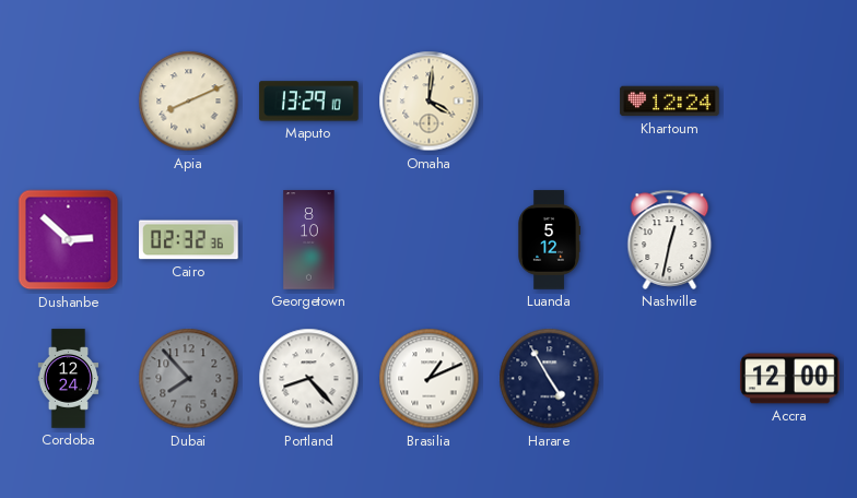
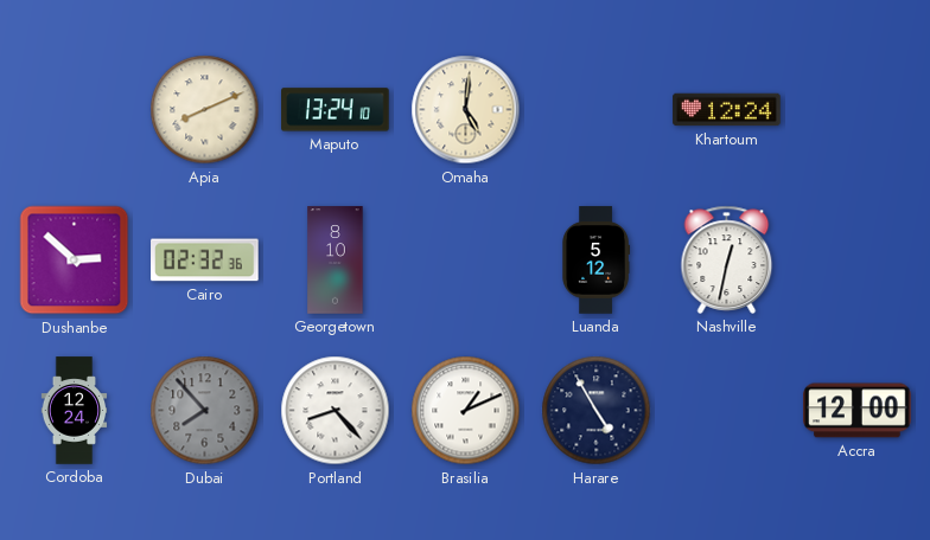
Maputo: 13:29 -> 13:24 (336, 110)
Omaha: 4:01 -> 5:01 (466, 110)
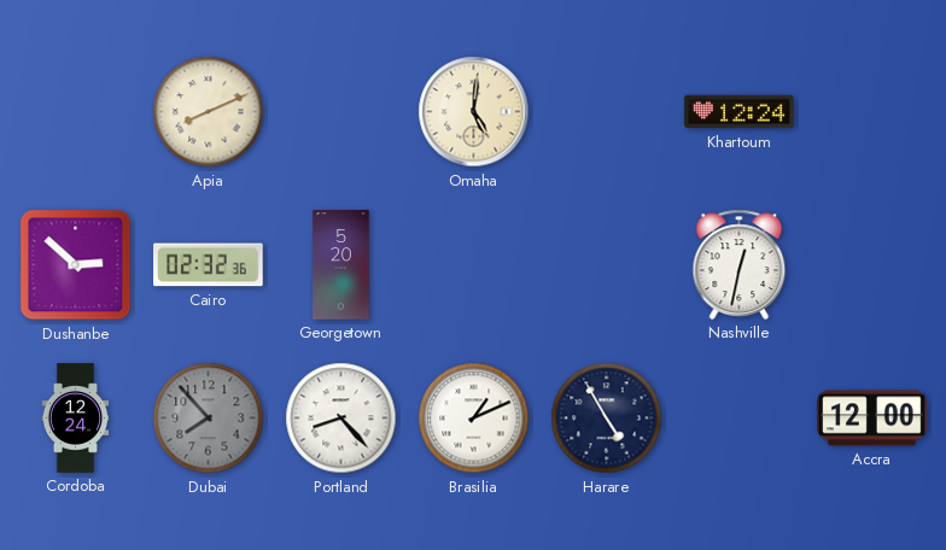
Maputo: 13:24 -> none (336, 110)
Georgetown: 8:10 -> 5:20 (341, 265)
Luanda: 5:12 -> none (595, 261)
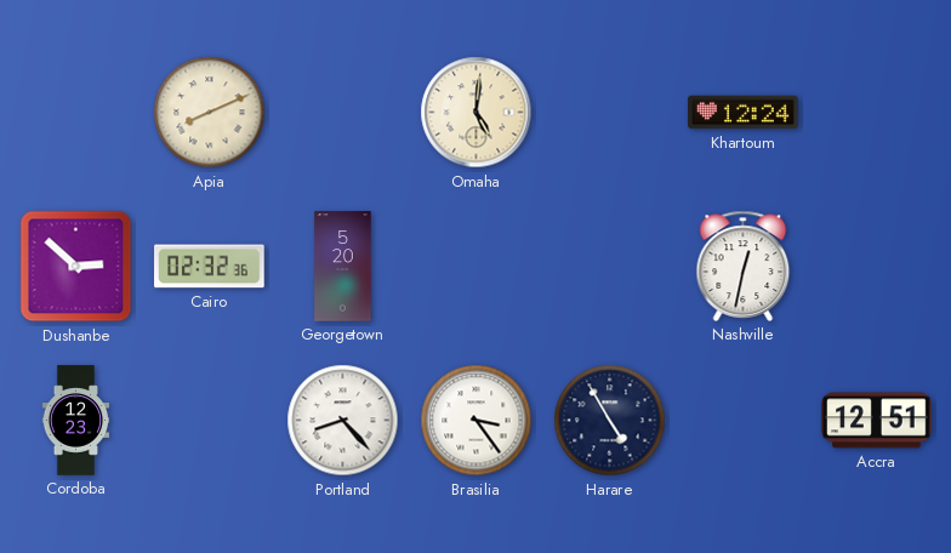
Cordoba: 12:24 -> 12:23 (76, 421)
Dubai: 7:53 -> none (209, 419)
Brasilia: 1:11 -> 3:24 (477, 421)
Accra: 12:00 -> 12:51 (877, 421)
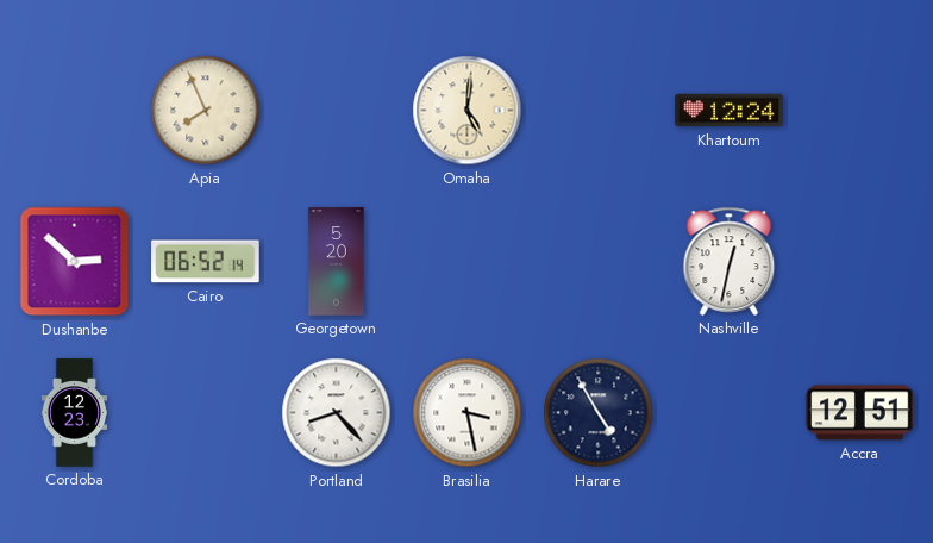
Apia: 8:11 -> 7:56 (206, 111)
Cairo: 02:32 -> 06:52 (206, 262)
Brasilia: 3:24 -> 3:28 (468, 413)
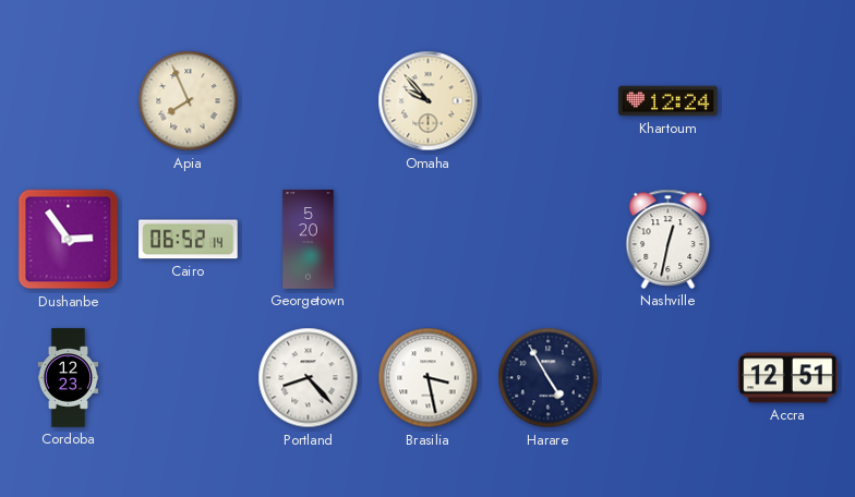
Omaha: 5:01 -> 9:53 (429, 101)
Dushanbe: 2:52 -> 2:54 (69, 240)
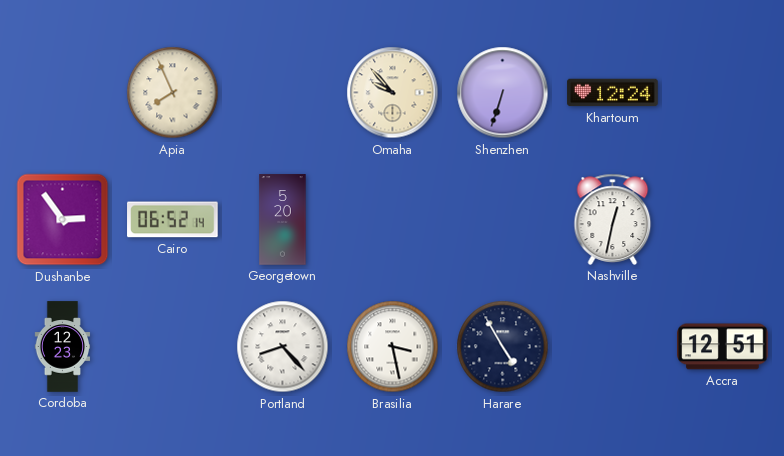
Shenzhen: none -> 6:33 (503, 93)
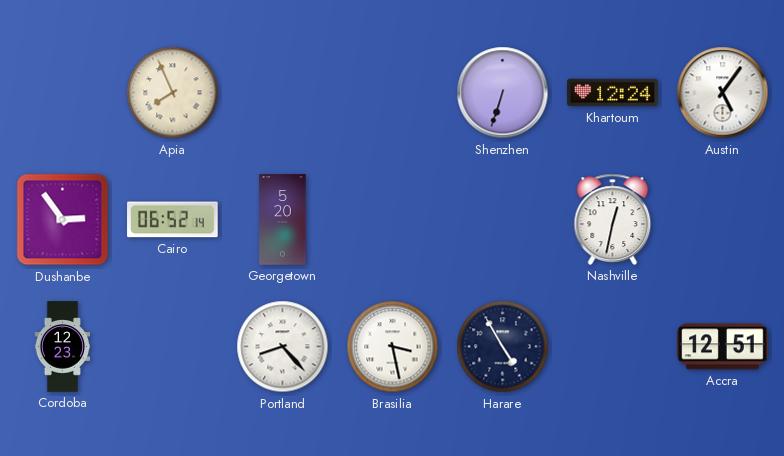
Omaha: 9:53 -> none (393, 93)
Austin: none -> 5:06 (723, 93)
